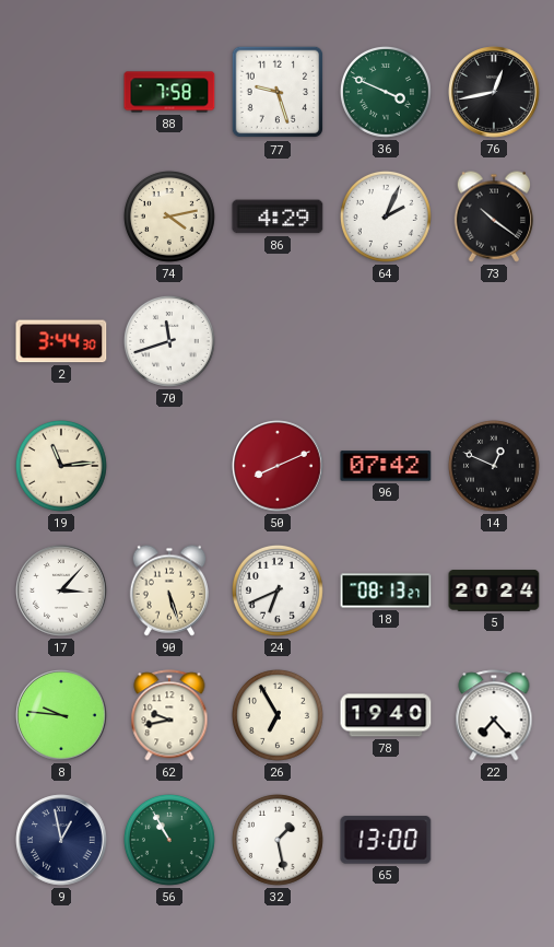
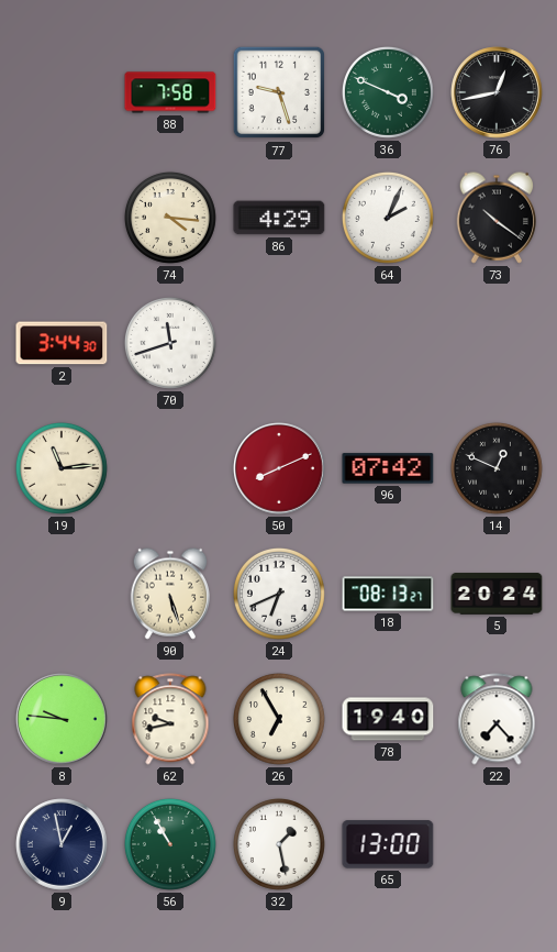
74: 4:13 -> 4:16 (170, 218)
17: 3:07 -> none (61, 591)
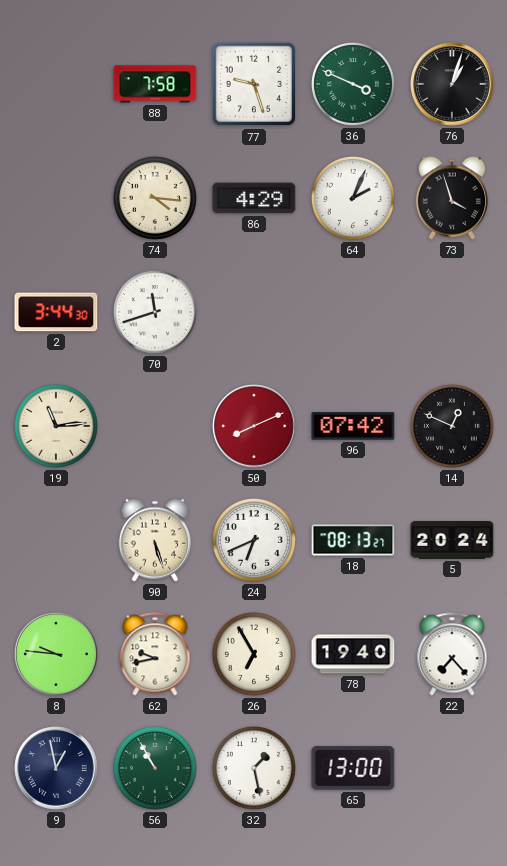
76: 12:43 -> 1:03 (452, 84)
73: 10:21 -> 3:57 (451, 198)
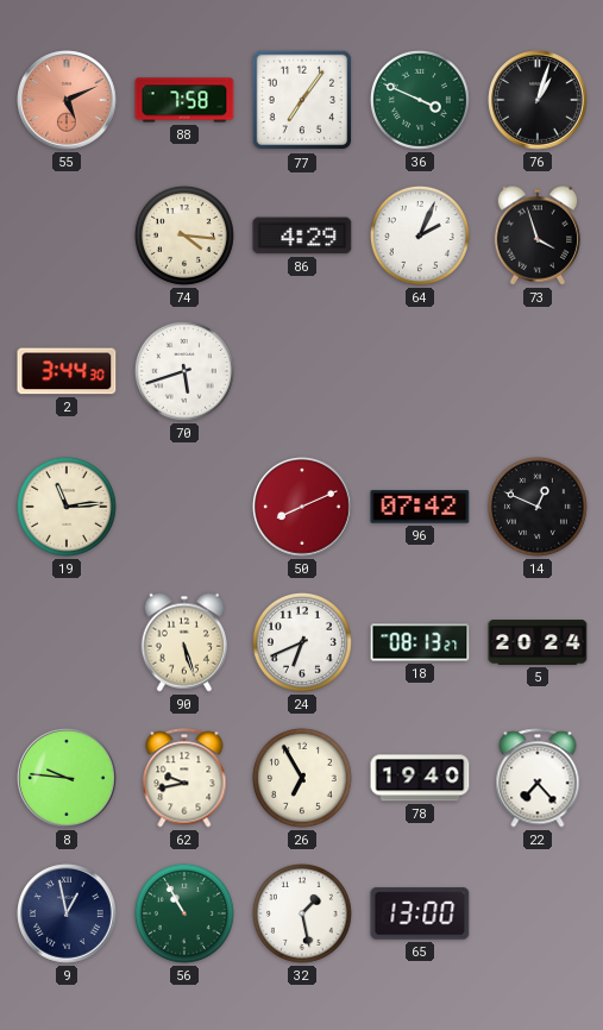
55: none -> 5:11 (67, 100)
77: 9:27 -> 7:06 (302, 100)
70: 11:42 -> 5:42 (184, 371)
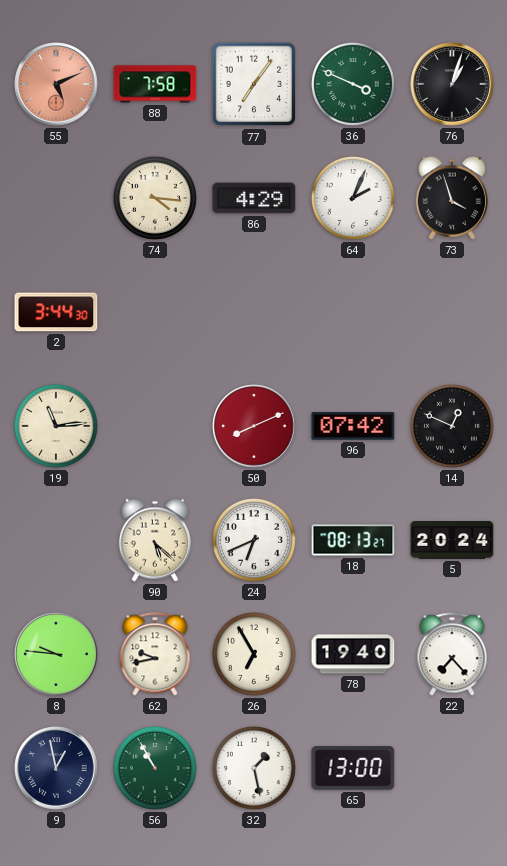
70: 5:42 -> none (184, 371)
90: 5:27 -> 5:22 (154, 540)
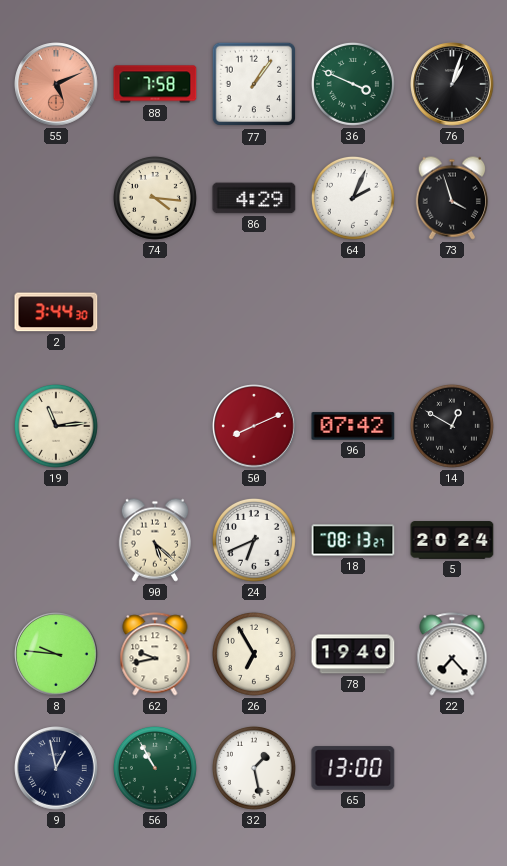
77: 7:06 -> 1:06 (254, 84)
14: 12:49 -> 12:50 (452, 426)
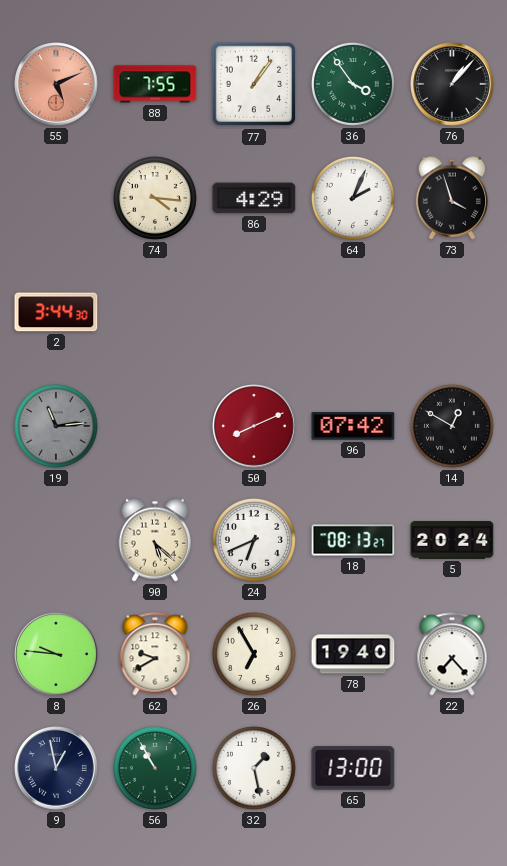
88: 7:58 -> 7:55 (155, 84)
36: 3:49 -> 3:54 (353, 84)
76: 1:03 -> 1:07 (452, 84)
19 dial: cream -> grey (56, 426)
62: 9:43 -> 9:40 (155, 654)
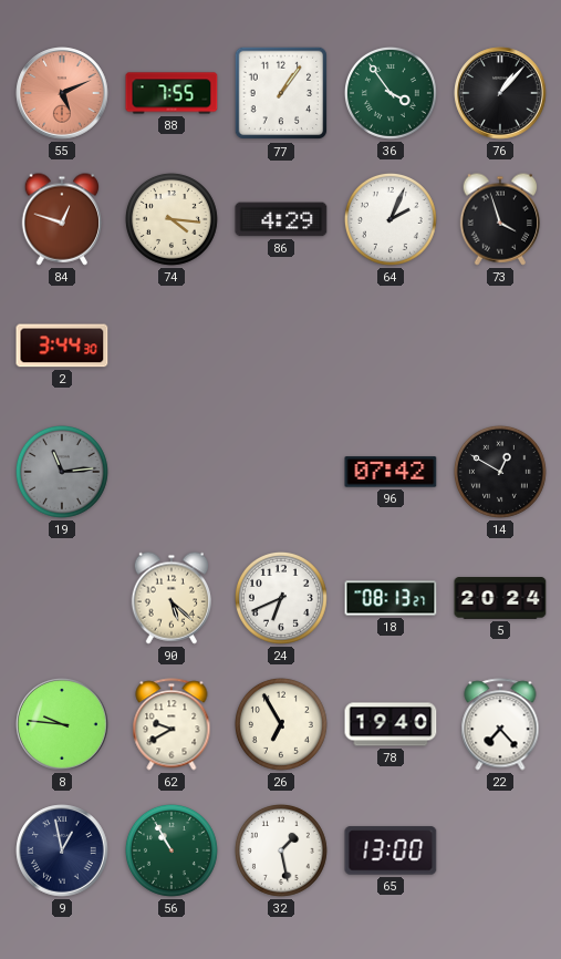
84: none -> 12:48 (61, 219)
50: 8:11 -> none (254, 426)
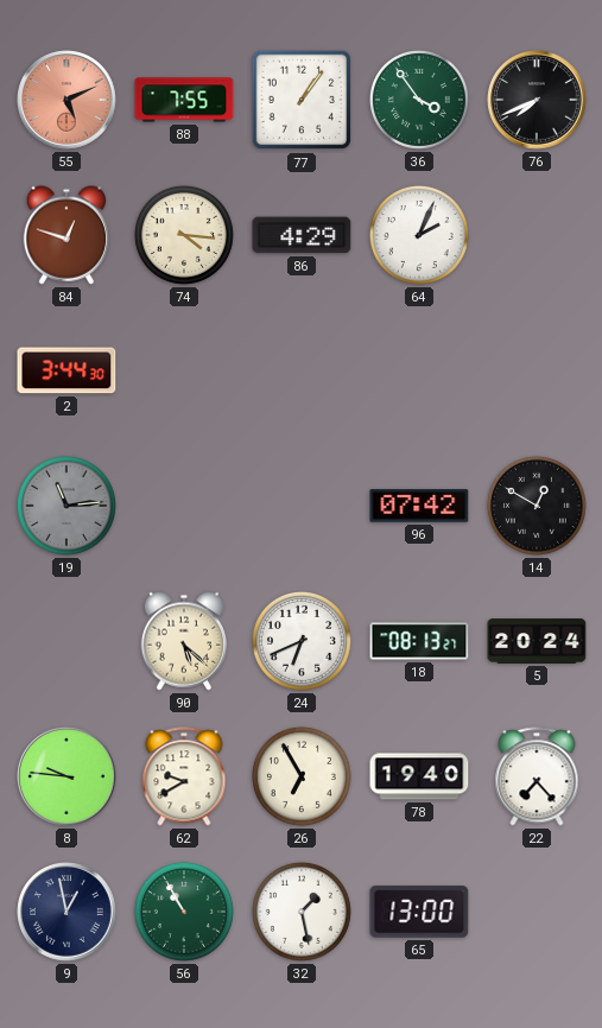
76: 1:07 -> 7:41 (537, 100)
73: 3:57 -> none (499, 219)
